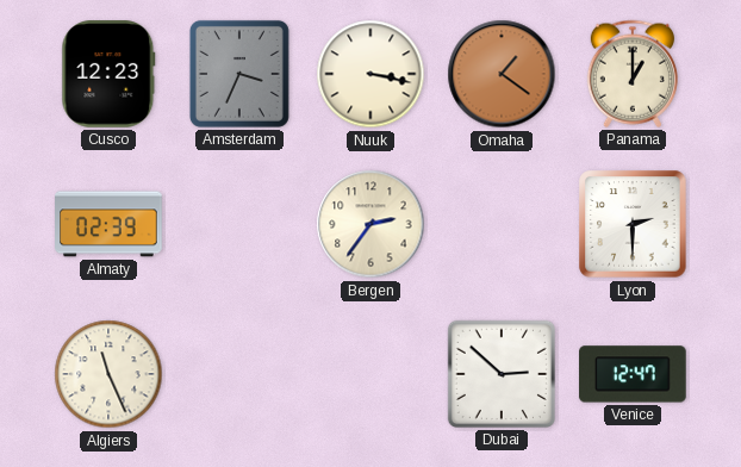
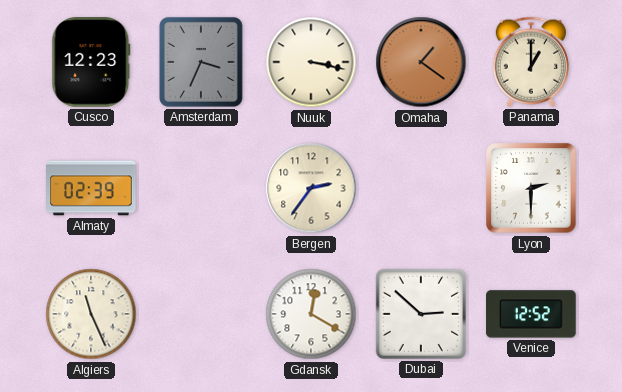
Gdansk: none -> 12:20 (311, 314)
Venice: 12:47 -> 12:52 (531, 314)
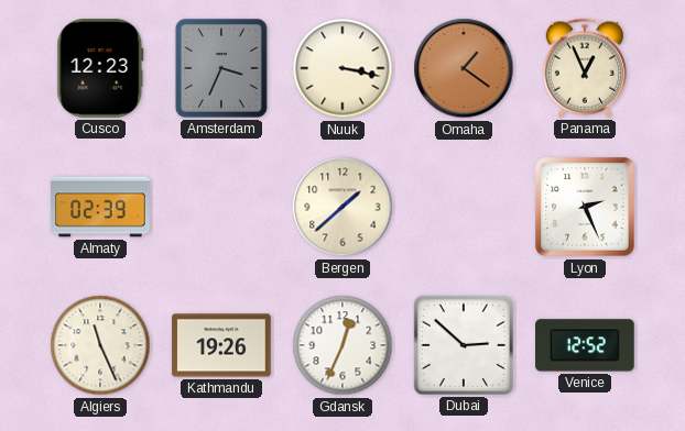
Panama: 1:00 -> 12:56 (585, 68)
Bergen: 2:36 -> 1:38 (342, 207)
Lyon: 2:30 -> 2:26 (585, 207)
Kathmandu: none -> 19:26 (221, 345)
Gdansk: 12:20 -> 12:34 (342, 345)
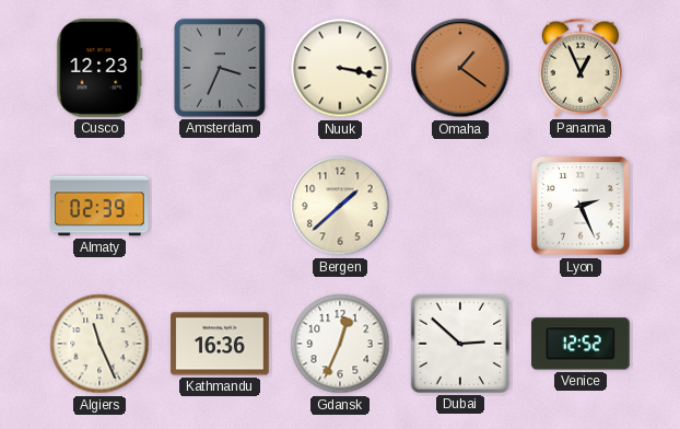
Kathmandu: 19:26 -> 16:36 (220, 344)
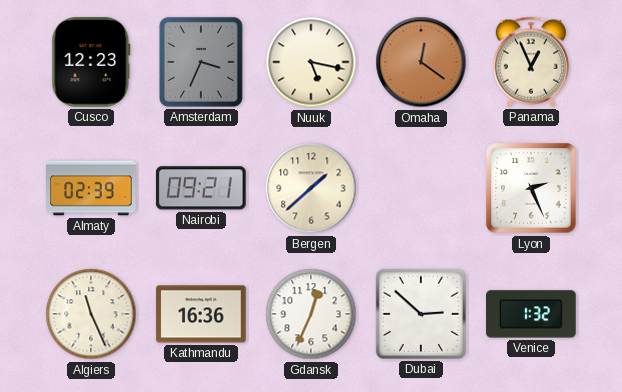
Nuuk: 3:17 -> 5:17 (311, 62)
Omaha: 1:21 -> 12:21 (421, 62)
Nairobi: none -> 09:21 (201, 188)
Venice: 12:52 -> 1:32 (531, 314)
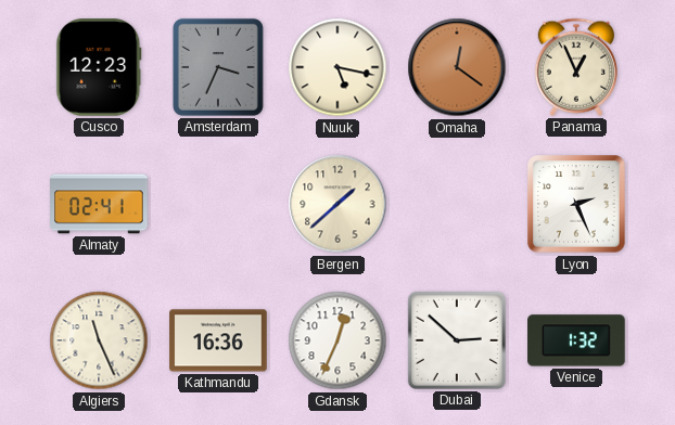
Almaty: 02:39 -> 02:41 (99, 204)
Nairobi: 09:21 -> none (201, 188)
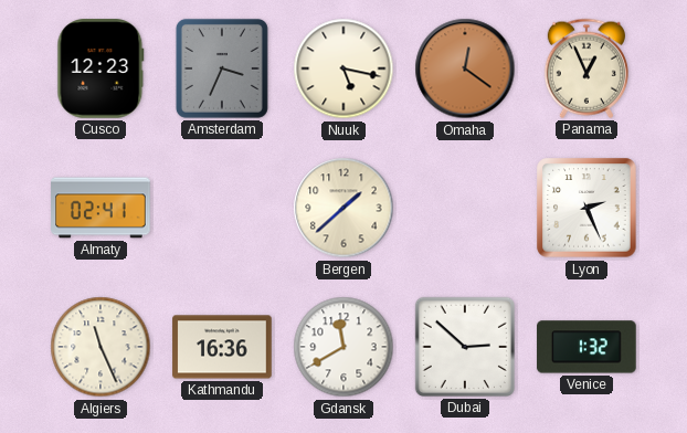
Gdansk: 12:34 -> 11:40 (343, 347)
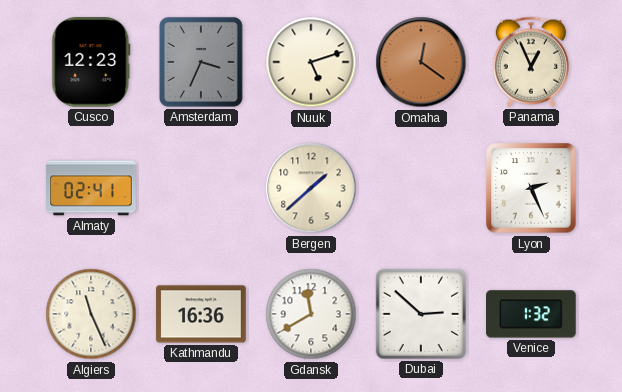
Nuuk: 5:17 -> 5:12 (311, 62)
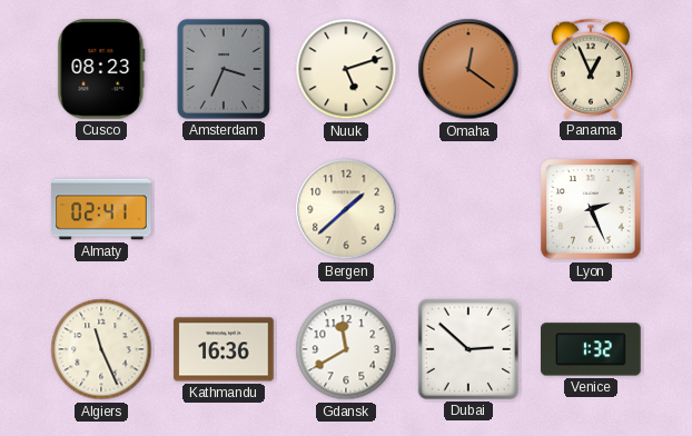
Cusco: 12:23 -> 08:23 (101, 69)
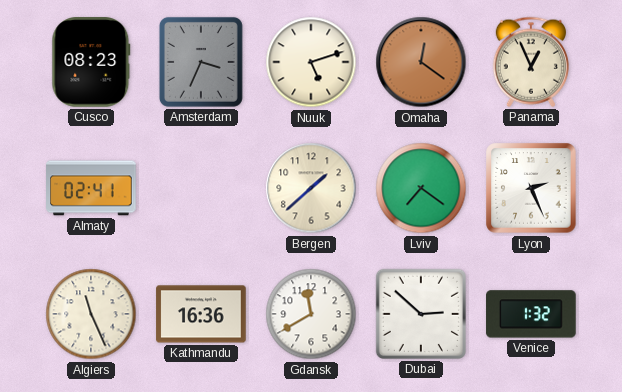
Lviv: none -> 7:21 (421, 188)
